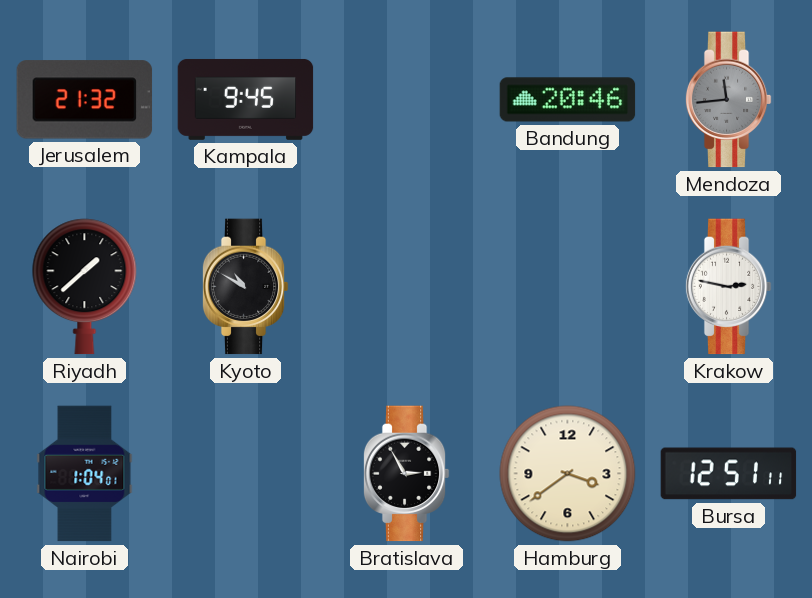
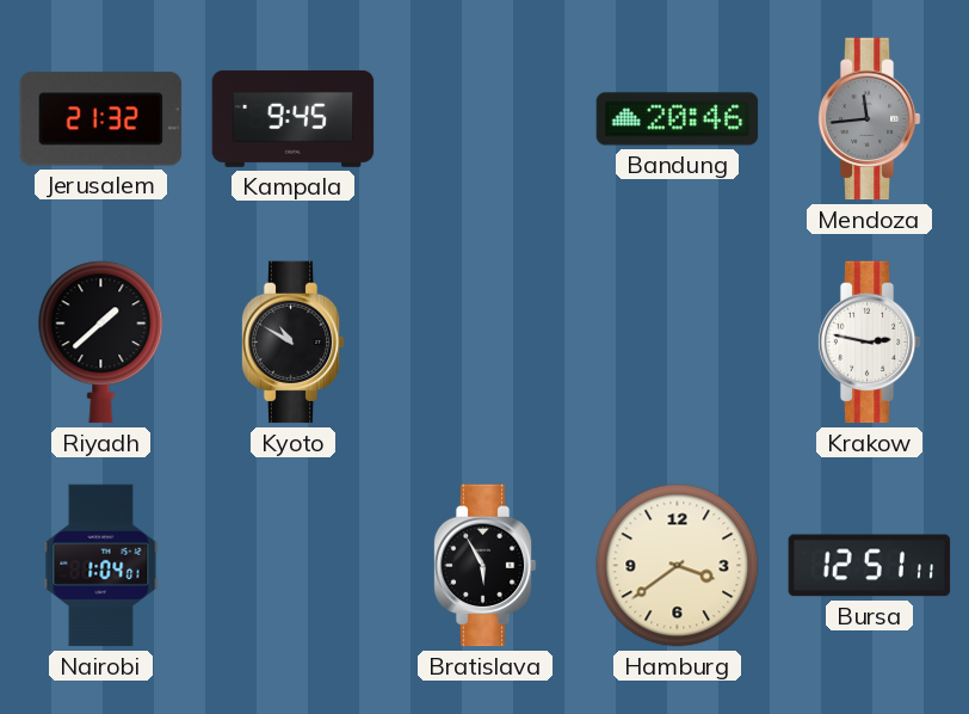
Bratislava: 2:55 -> 5:55 (484, 566)
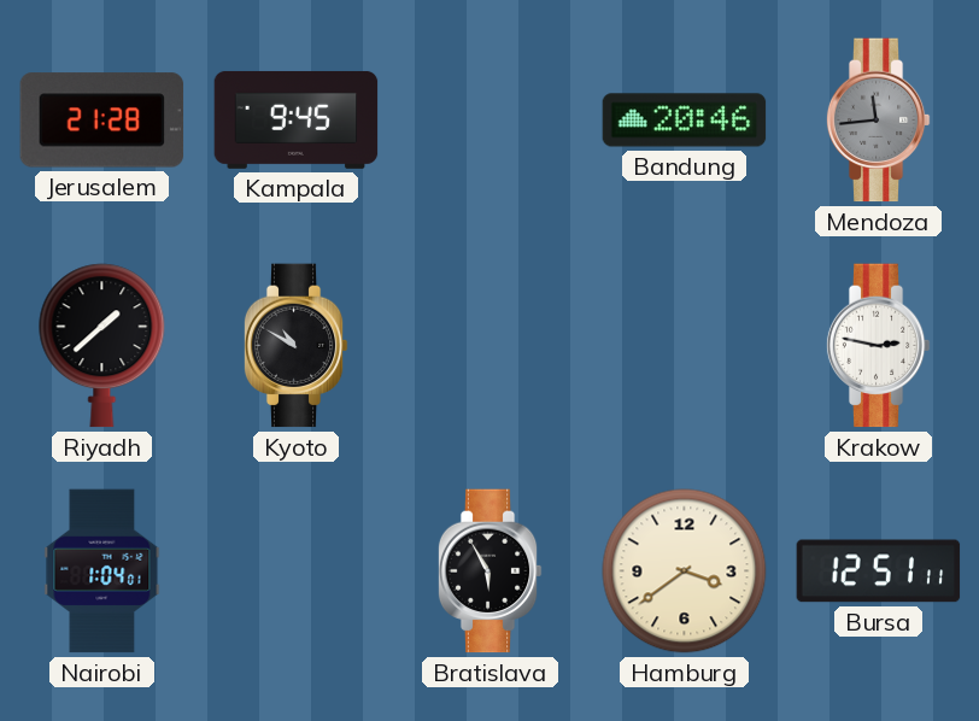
Jerusalem: 21:32 -> 21:28 (102, 121)
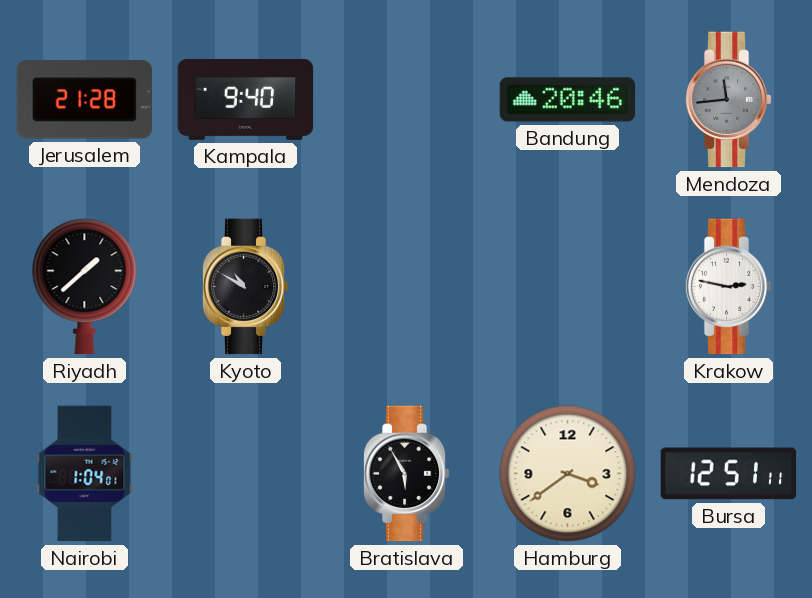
Kampala: 9:45 -> 9:40 (246, 99)
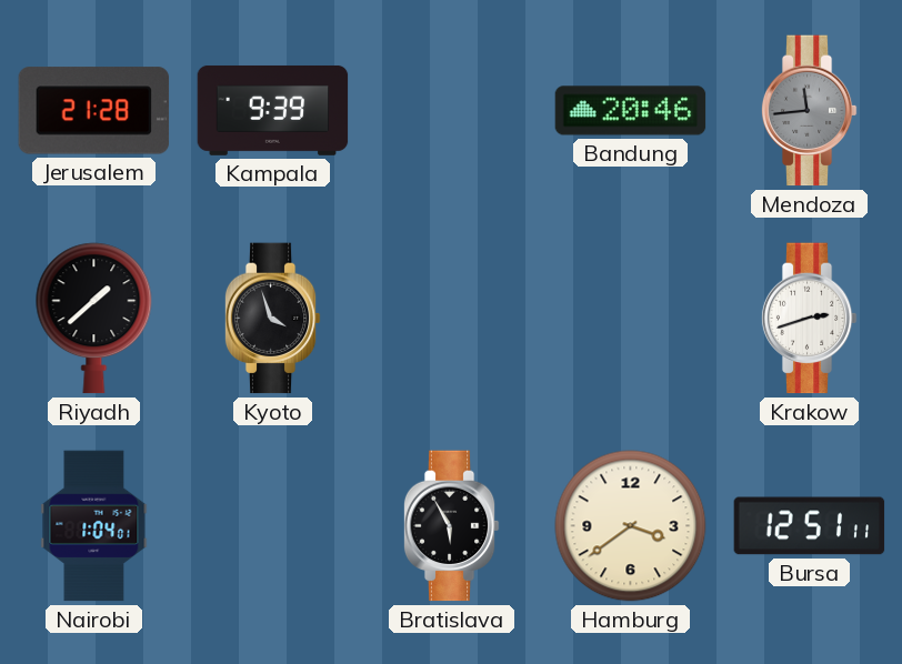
Kampala: 9:40 -> 9:39 (273, 110)
Kyoto: 10:50 -> 3:57 (272, 319)
Krakow: 2:47 -> 2:42 (809, 319)
